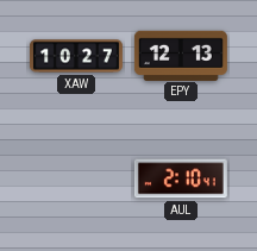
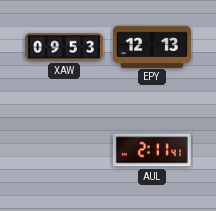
XAW: 10:27 -> 09:53 (64, 47)
AUL: 2:10 -> 2:11 (152, 150)
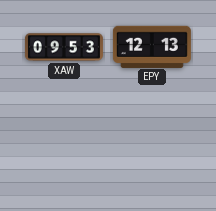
AUL: 2:11 -> none (152, 150)
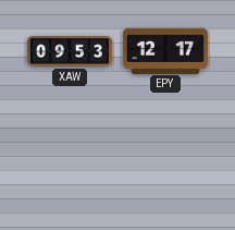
EPY: 12:13 -> 12:17 (165, 50)
